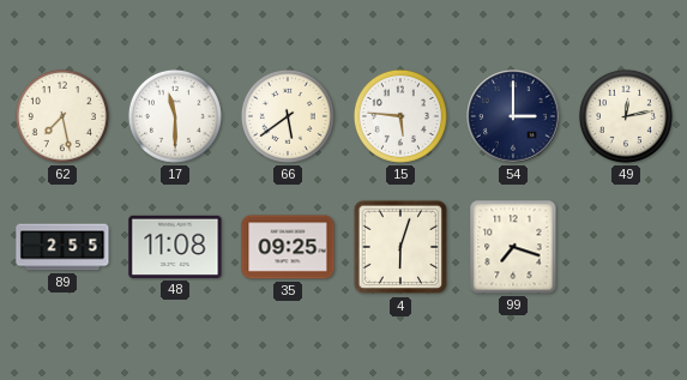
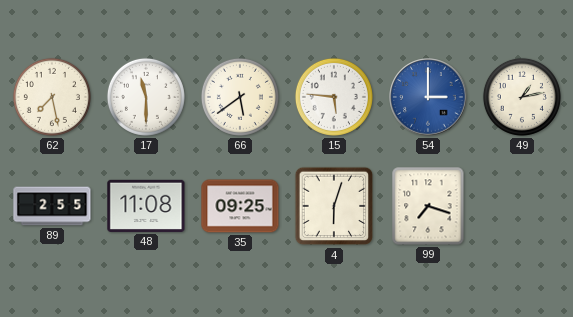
54 dial: navy -> blue (428, 97)
49: 12:13 -> 1:13 (522, 97)
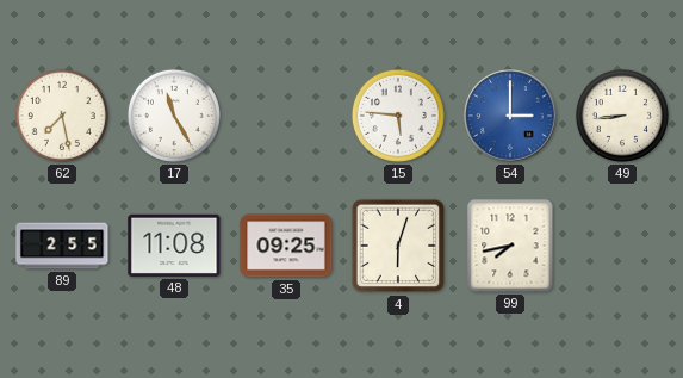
17: 11:30 -> 11:25 (174, 116)
66: 5:39 -> none (240, 97)
49: 1:13 -> 8:44 (622, 116)
99: 7:18 -> 7:43 (510, 246)
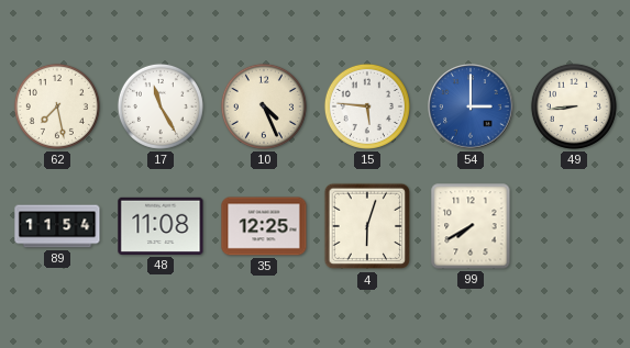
10: none -> 4:26 (264, 106)
89: 2:55 -> 11:54 (57, 226)
35: 09:25 -> 12:25 (264, 226)
99: 7:43 -> 7:40 (471, 226)
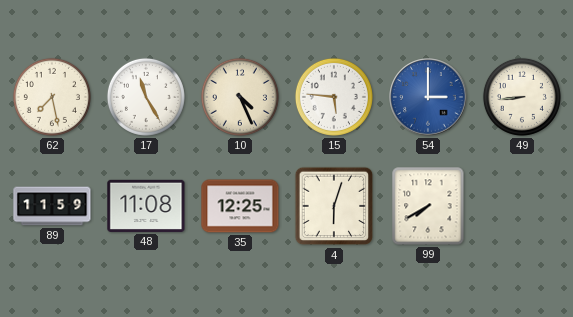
89: 11:54 -> 11:59 (52, 206)
